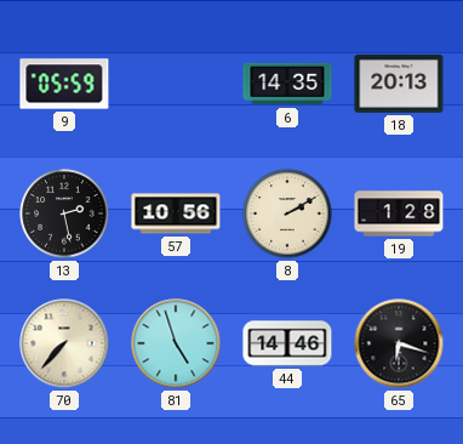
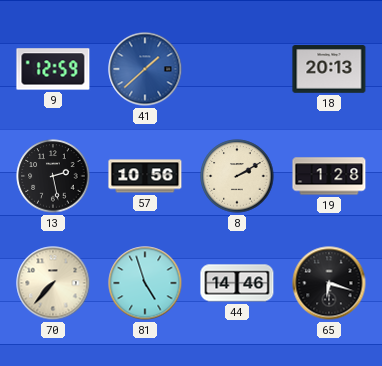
9: 05:59 -> 12:59 (53, 69)
41: none -> 1:38 (145, 69)
6: 14:35 -> none (287, 84)
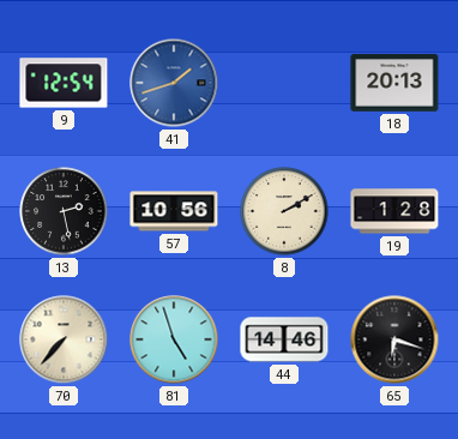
9: 12:59 -> 12:54 (64, 83)
41: 1:38 -> 1:42 (174, 83)
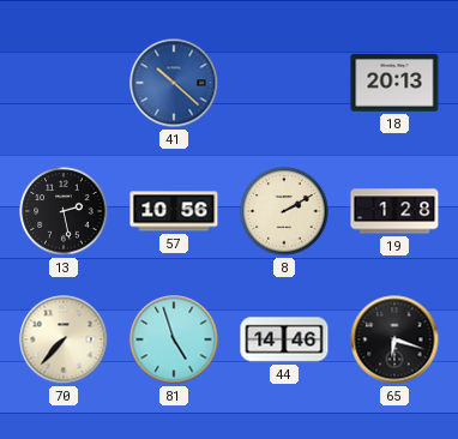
9: 12:54 -> none (64, 83)
41: 1:42 -> 10:22 (174, 83)
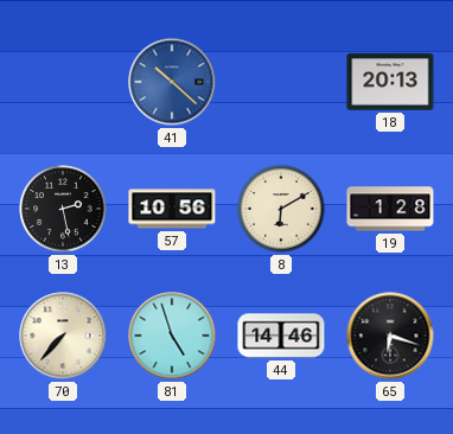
8: 2:10 -> 6:10 (281, 209)
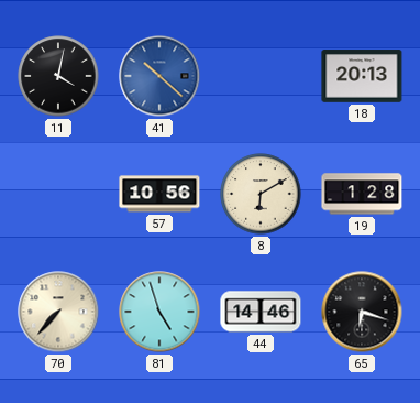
11: none -> 4:02 (58, 76)
13: 2:28 -> none (63, 209)
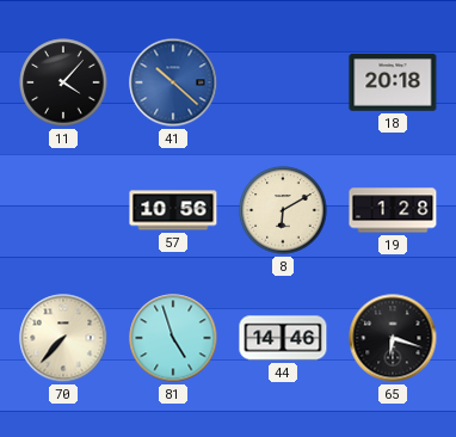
11: 4:02 -> 4:07 (63, 82)
18: 20:13 -> 20:18 (393, 82)
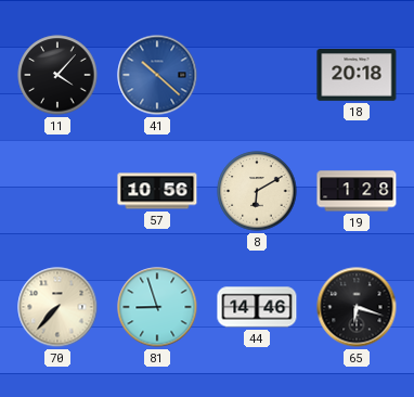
81: 4:57 -> 8:57 (157, 307)
